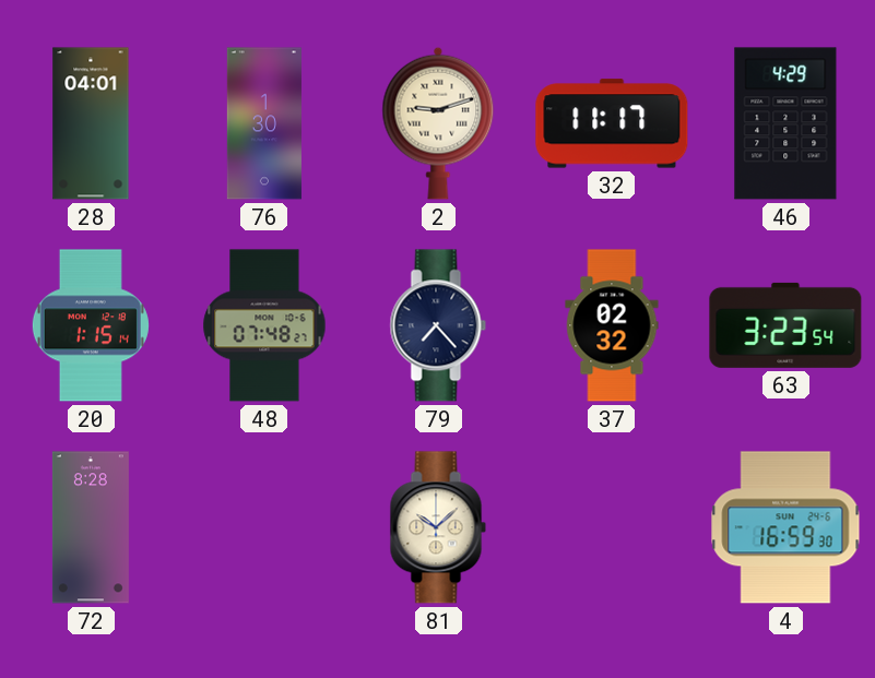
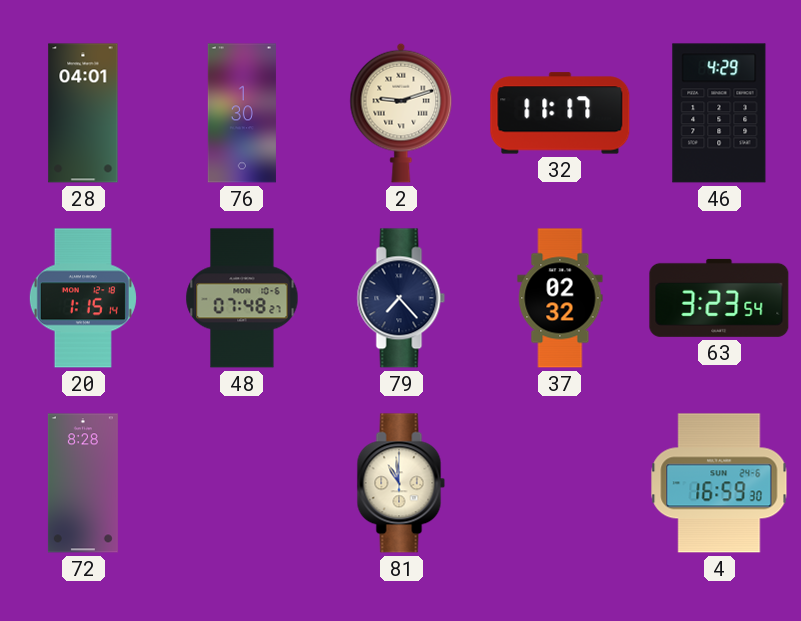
81: 10:08 -> 10:59 (401, 483)
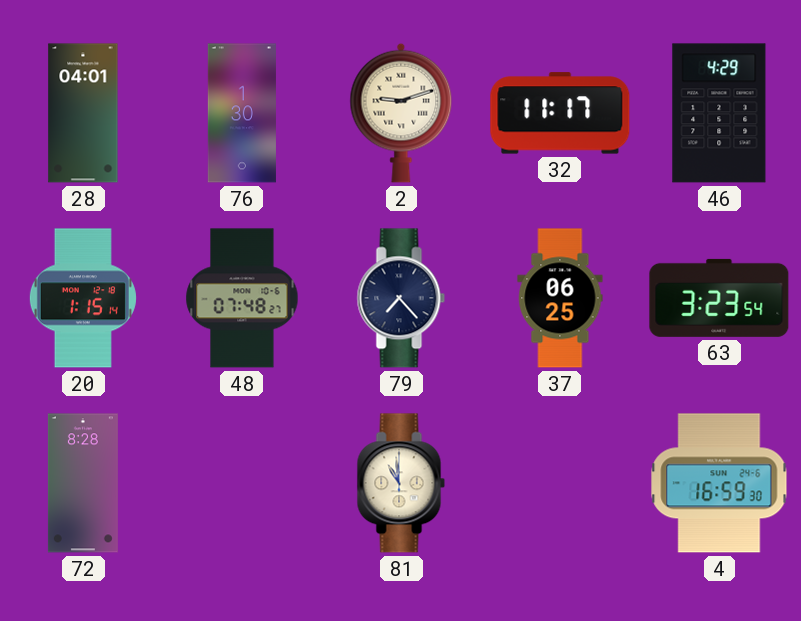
37: 02:32 -> 06:25 (560, 298)
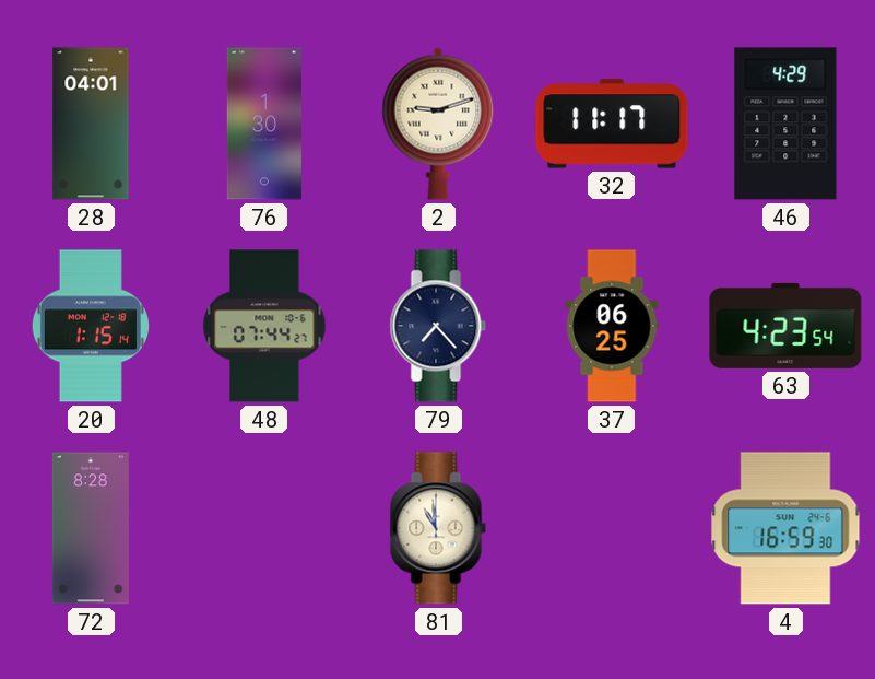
48: 07:48 -> 07:44 (264, 326)
63: 3:23 -> 4:23 (785, 326)
